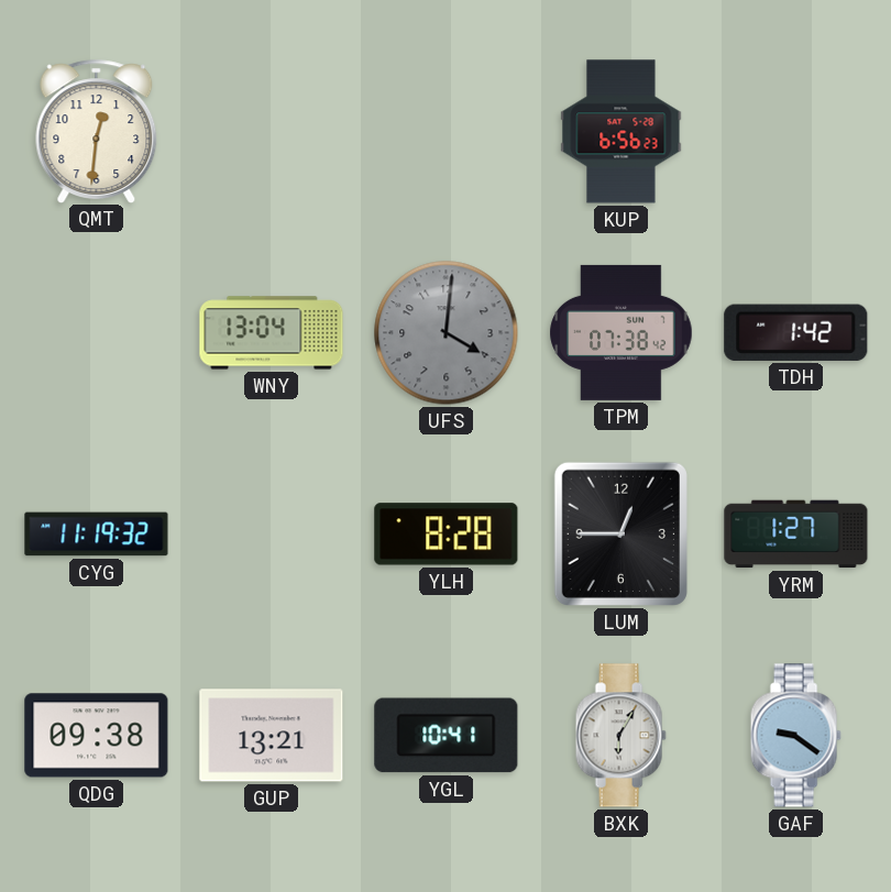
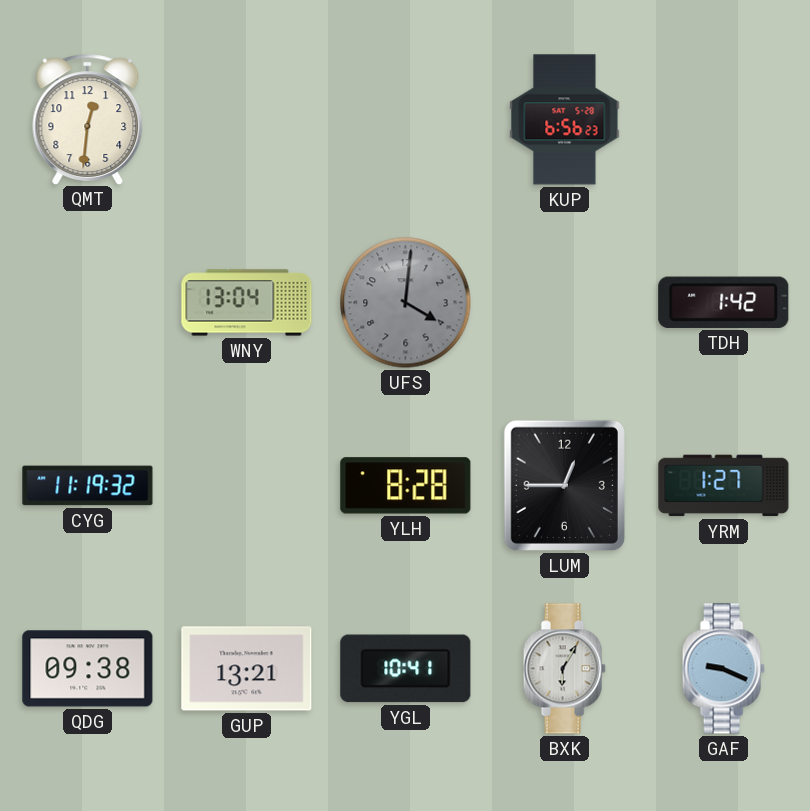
TPM: 07:38 -> none (621, 332)
GAF: 9:21 -> 9:19 (723, 669)
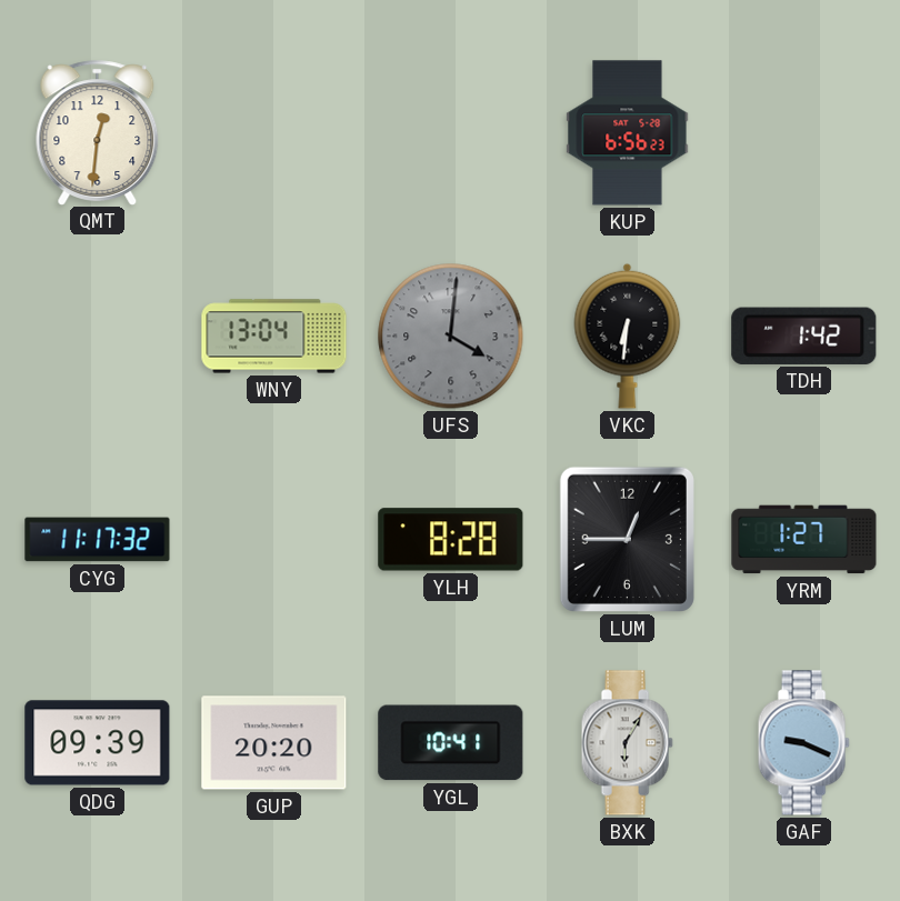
VKC: none -> 6:31 (628, 336)
CYG: 11:19 -> 11:17 (98, 540)
QDG: 09:38 -> 09:39 (98, 743)
GUP: 13:21 -> 20:20 (274, 743)
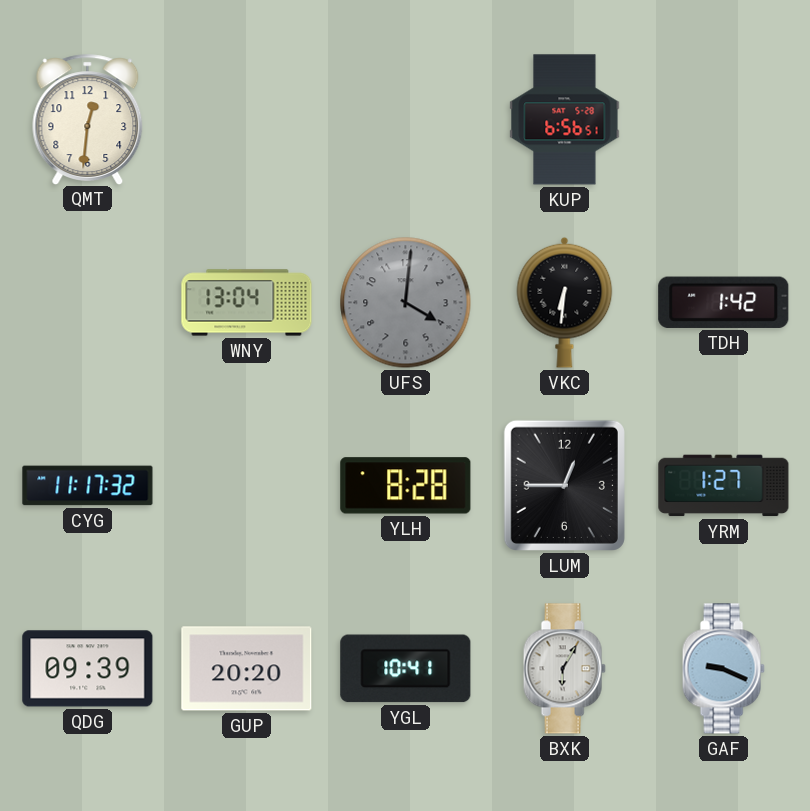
KUP: 6:56:23 -> 6:56:51 (565, 120)
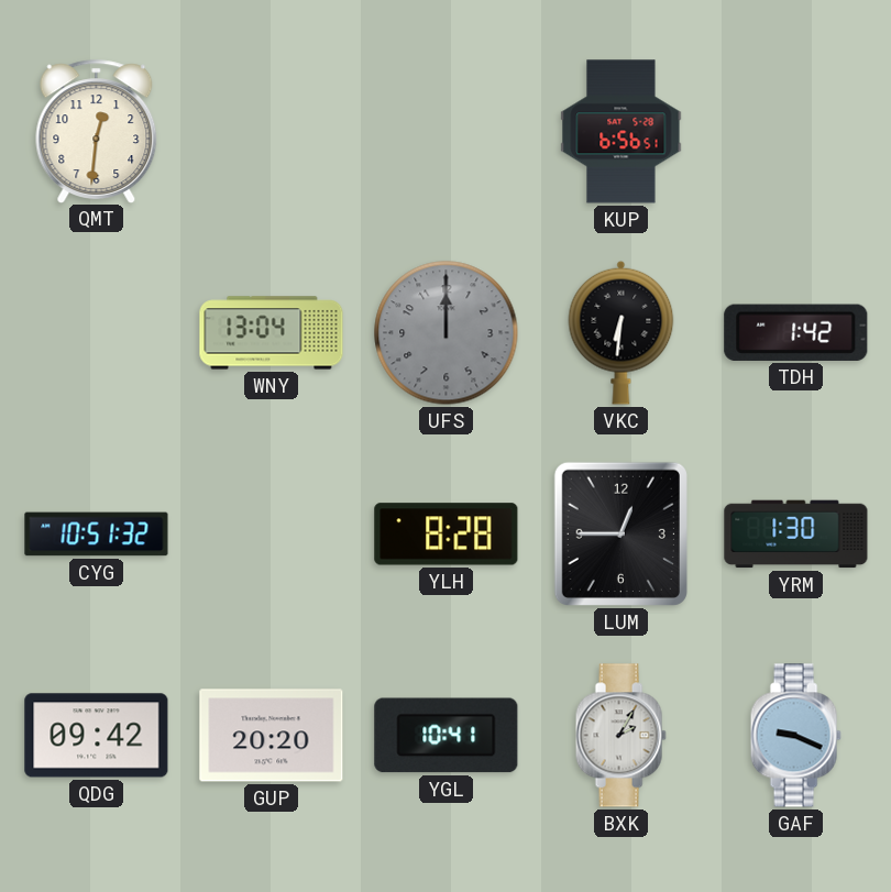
UFS: 4:01 -> 12:00 (447, 333)
CYG: 11:17 -> 10:51 (97, 535)
YRM: 1:27 -> 1:30 (796, 535)
QDG: 09:39 -> 09:42 (97, 736)
BXK: 6:05 -> 2:05 (620, 736)
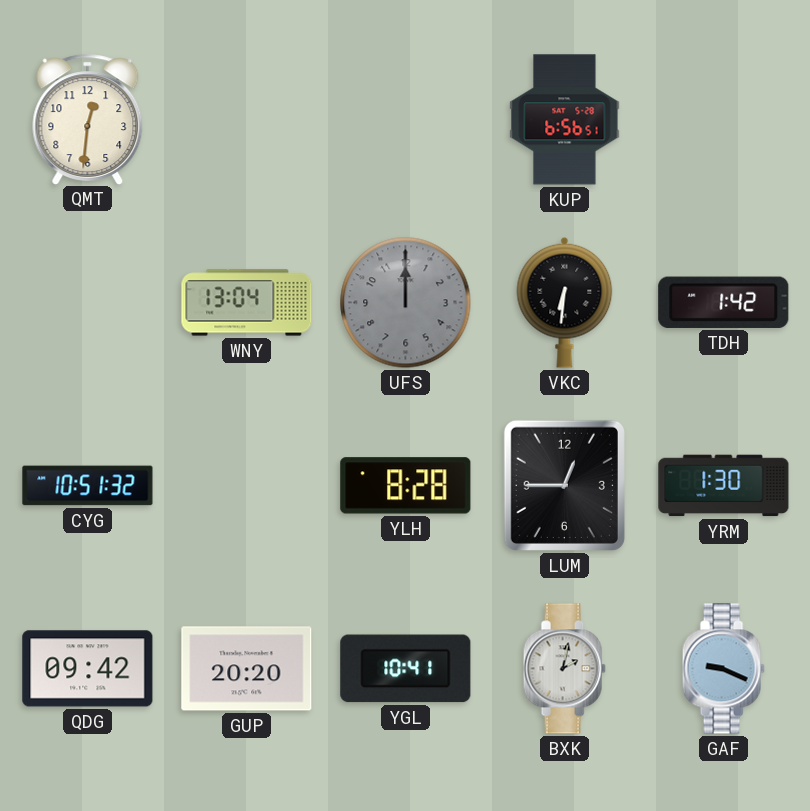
BXK: 2:05 -> 2:02 (564, 669)
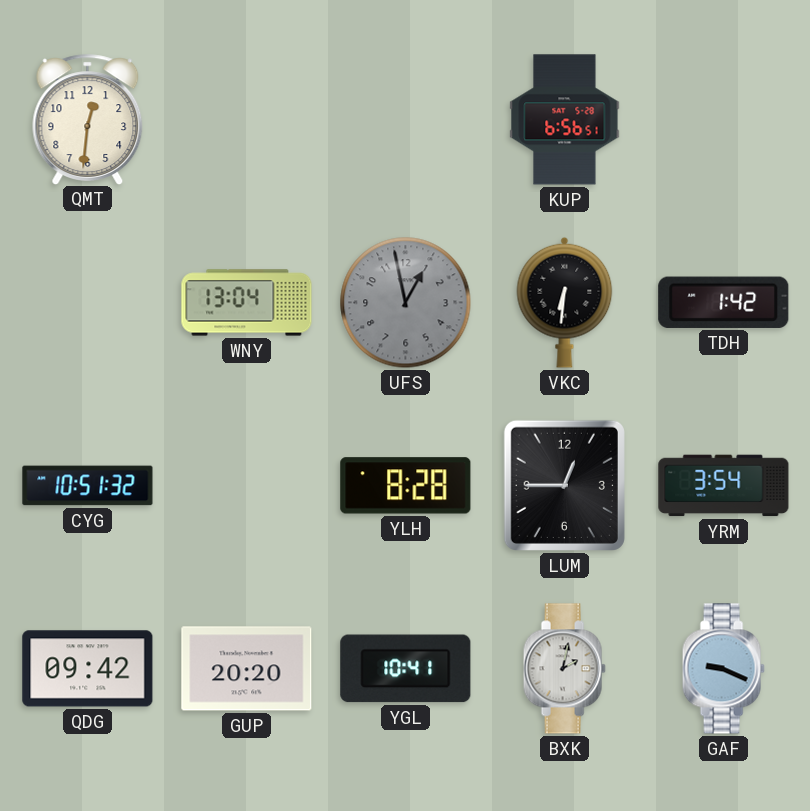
UFS: 12:00 -> 12:58 (406, 303)
YRM: 1:30 -> 3:54 (724, 486)
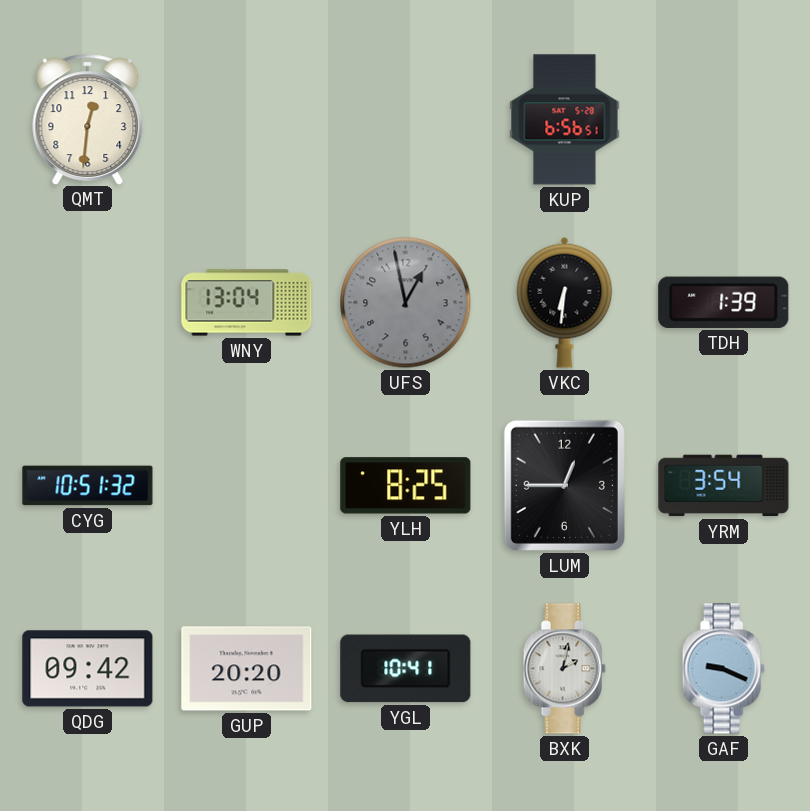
TDH: 1:42 -> 1:39 (724, 302)
YLH: 8:28 -> 8:25 (406, 486)
